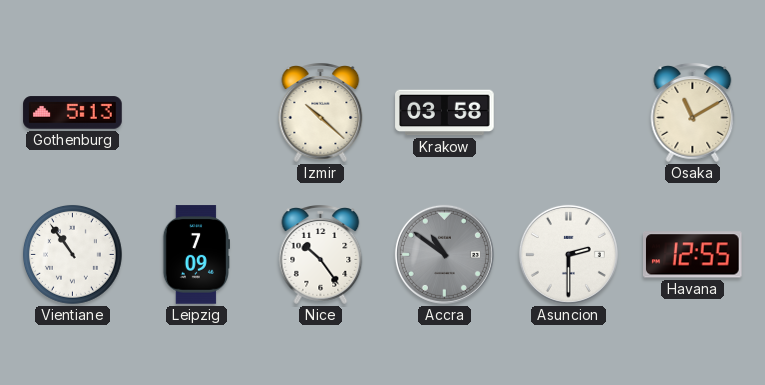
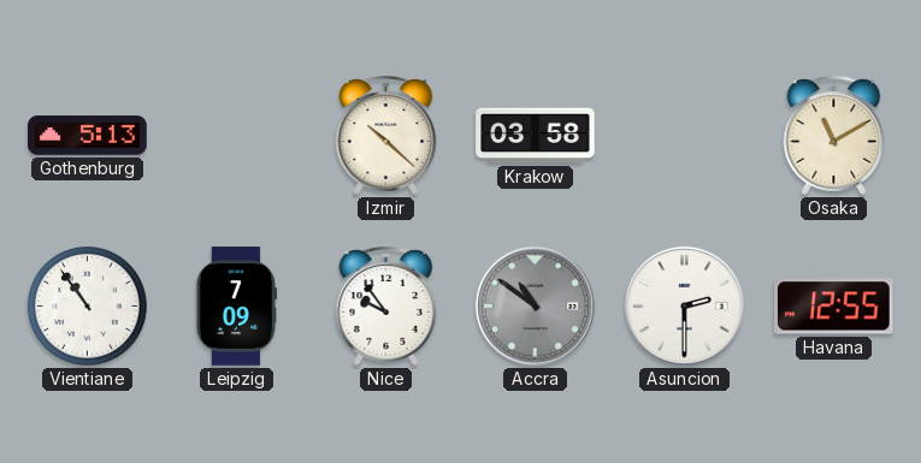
Nice: 10:24 -> 9:54 (386, 305)
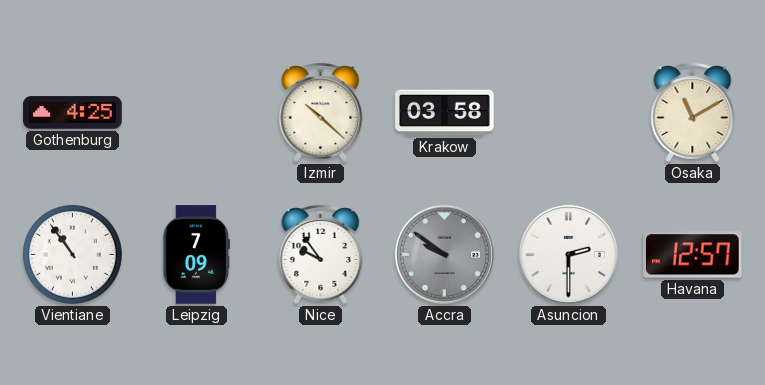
Gothenburg: 5:13 -> 4:25 (73, 113)
Accra: 10:51 -> 9:51 (444, 254)
Havana: 12:55 -> 12:57 (693, 255)
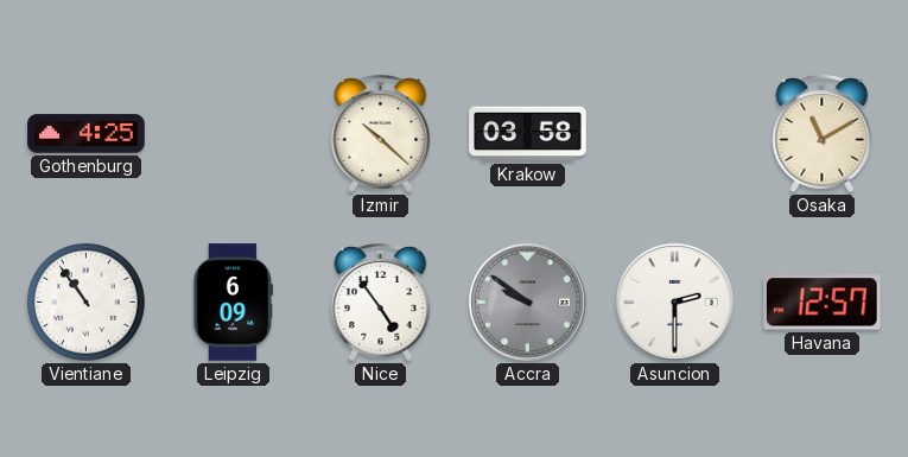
Leipzig: 7:09 -> 6:09 (233, 303)
Nice: 9:54 -> 4:54 (381, 302)
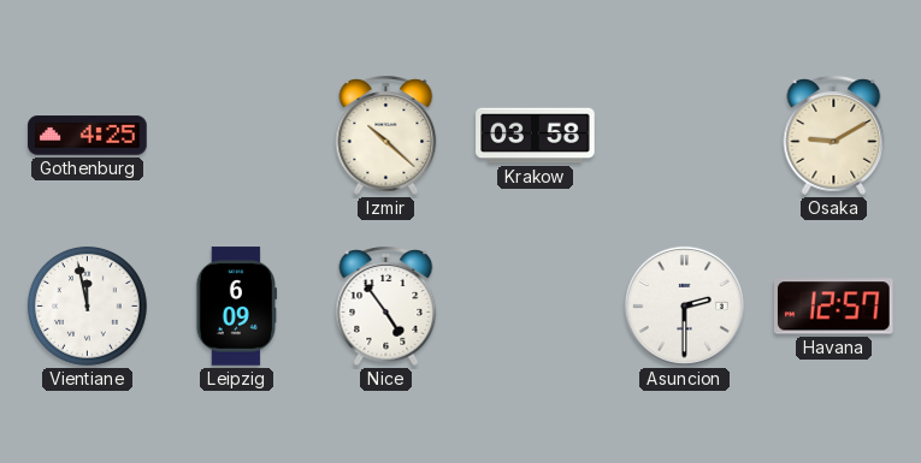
Osaka: 11:10 -> 9:10 (834, 135)
Vientiane: 10:54 -> 11:58 (87, 305)
Accra: 9:51 -> none (527, 302)
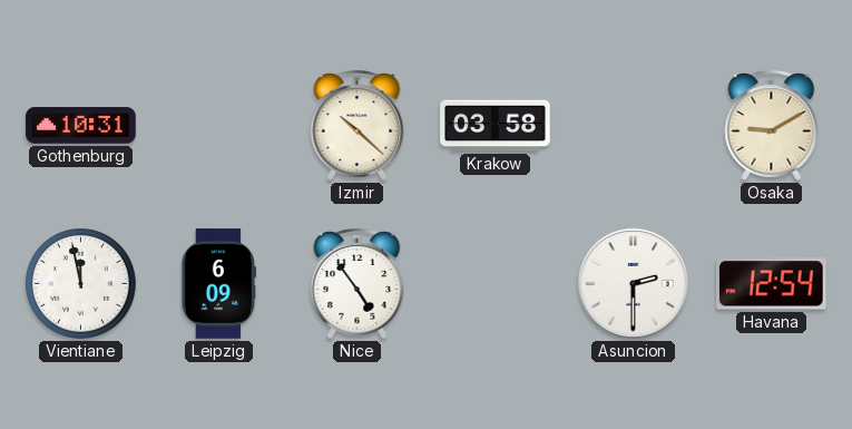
Gothenburg: 4:25 -> 10:31 (81, 126)
Havana: 12:57 -> 12:54 (772, 284)
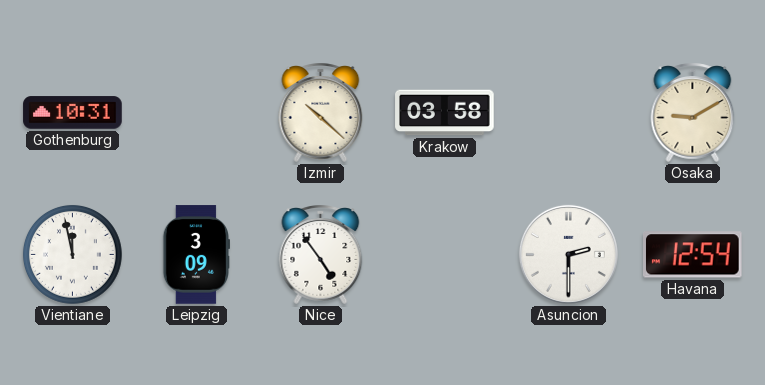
Leipzig: 6:09 -> 3:09 (196, 255)
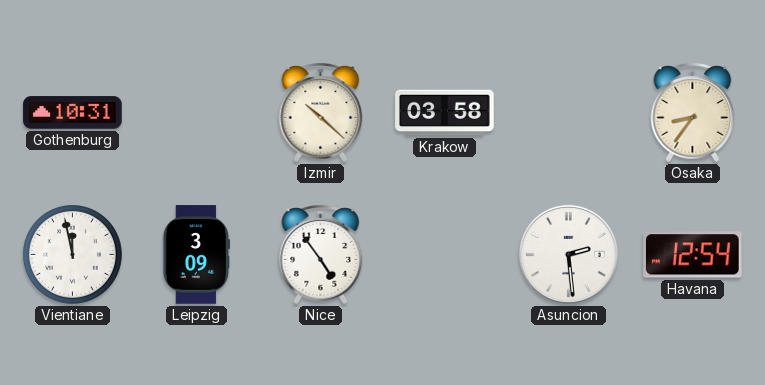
Osaka: 9:10 -> 8:36 (693, 112)
Asuncion: 2:30 -> 2:29 (568, 254)
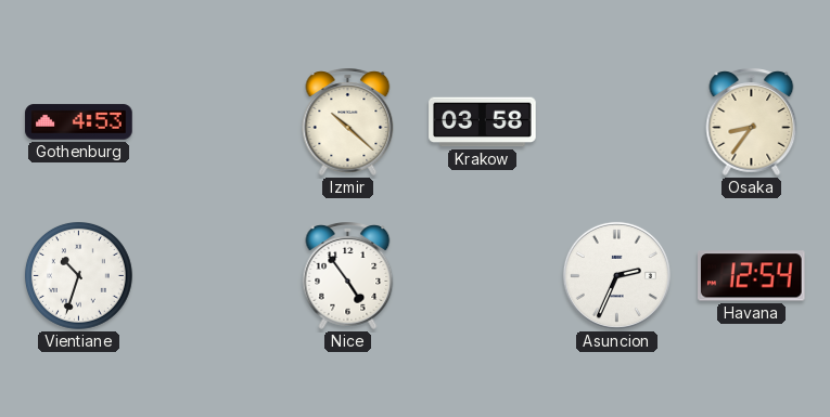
Gothenburg: 10:31 -> 4:53 (79, 122)
Vientiane: 11:58 -> 10:33 (78, 275)
Leipzig: 3:09 -> none (196, 255)
Asuncion: 2:29 -> 2:34 (616, 275)
